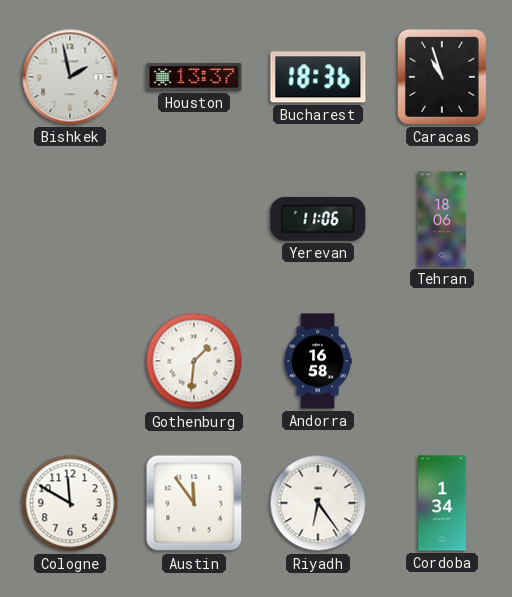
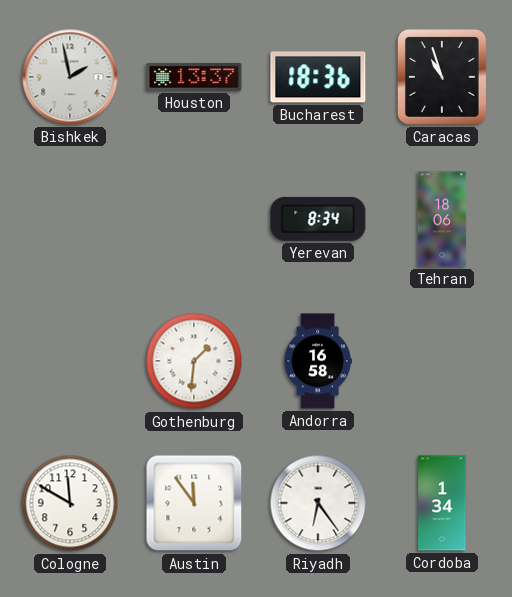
Yerevan: 11:06 -> 8:34 (318, 219)
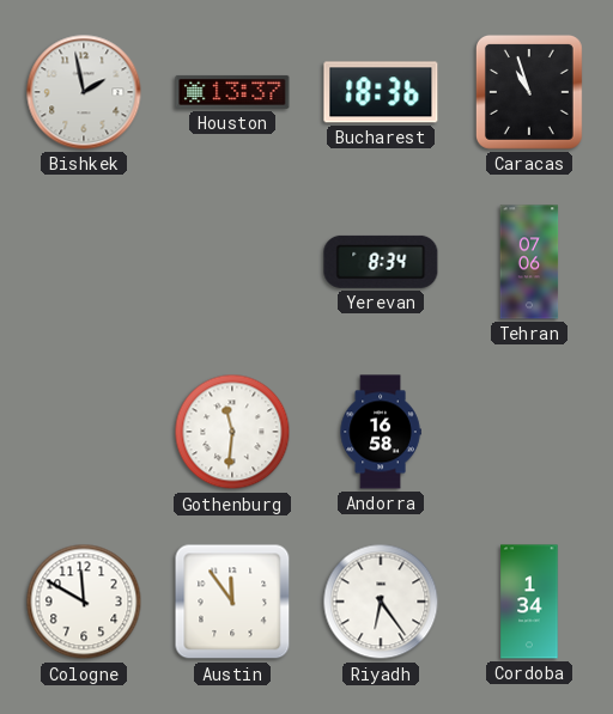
Tehran: 18:06 -> 07:06 (529, 262)
Gothenburg: 1:31 -> 11:31 (232, 432)
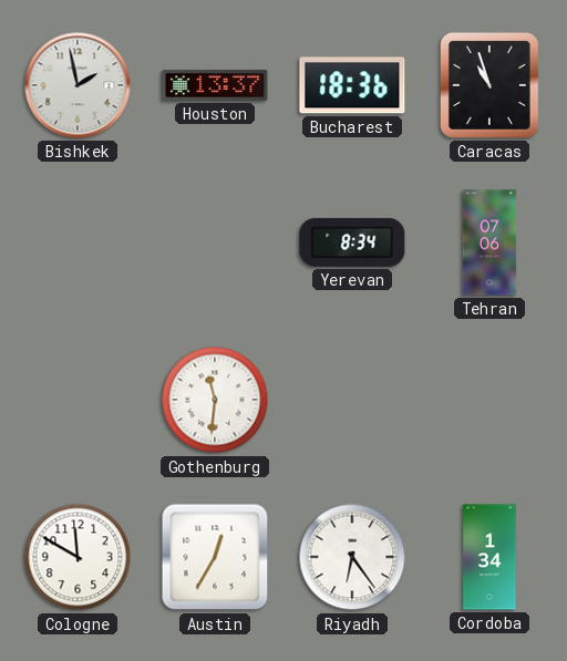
Andorra: 16:58 -> none (381, 432)
Austin: 11:54 -> 12:35 (215, 557)
